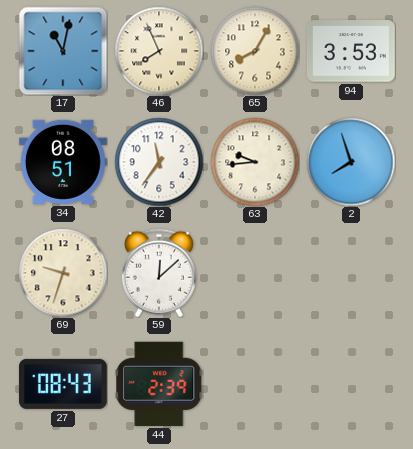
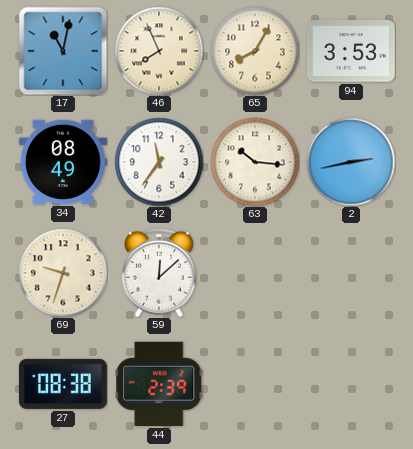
34: 08:51 -> 08:49 (63, 162)
63: 9:44 -> 10:16 (255, 162)
2: 7:57 -> 2:43 (351, 162)
27: 08:43 -> 08:38 (63, 384)
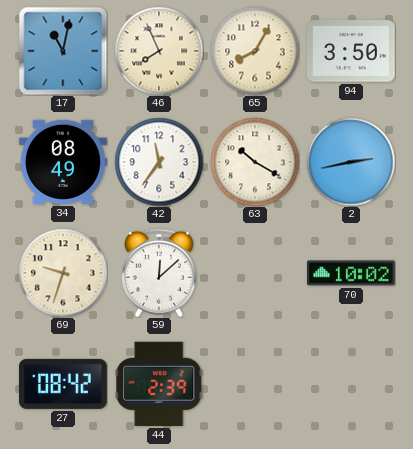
94: 3:53 -> 3:50 (351, 51)
63: 10:16 -> 10:20 (255, 162)
70: none -> 10:02 (351, 273)
27: 08:38 -> 08:42 (63, 384)
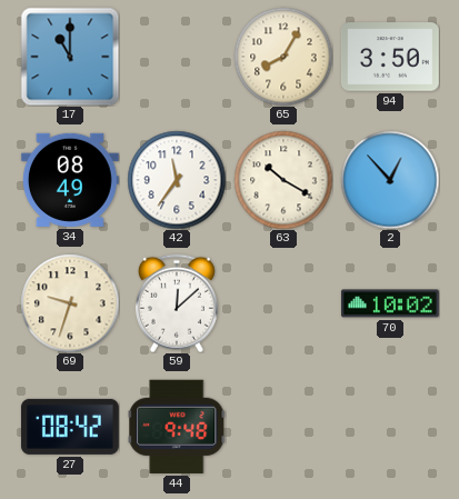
17: 11:02 -> 11:00 (70, 57)
46: 7:56 -> none (159, 51)
2: 2:43 -> 12:53 (390, 180)
44: 2:39 -> 9:48 (177, 427)
